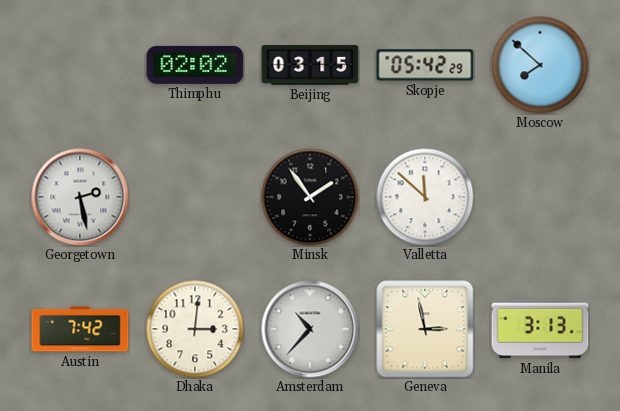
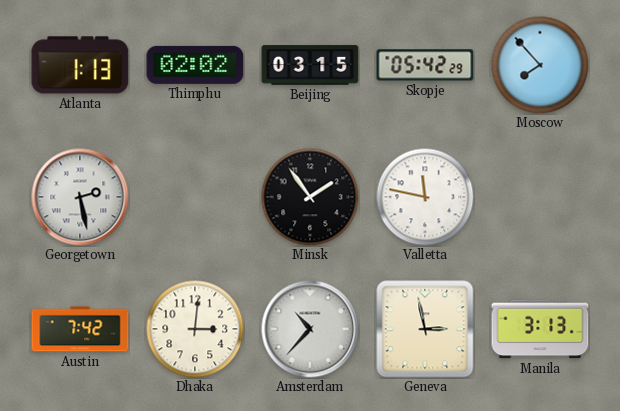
Atlanta: none -> 1:13 (80, 65)
Moscow: 7:52 -> 7:53 (540, 65)
Valletta: 11:52 -> 11:47 (425, 197)
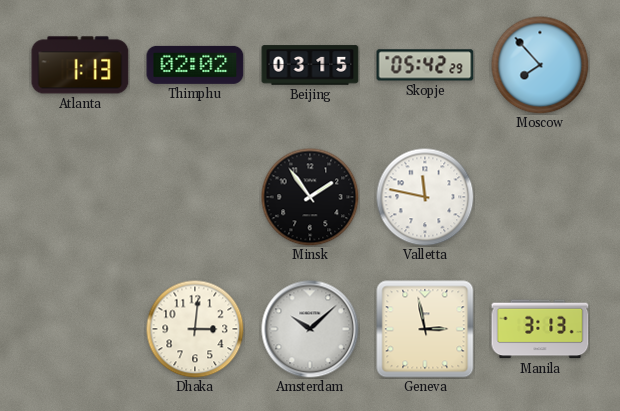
Georgetown: 2:28 -> none (80, 197)
Austin: 7:42 -> none (80, 329)
Amsterdam: 10:37 -> 10:08 (310, 329)
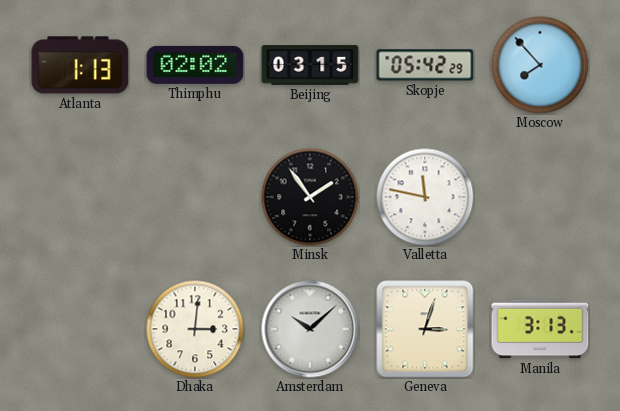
Geneva: 2:58 -> 3:03 (425, 329)
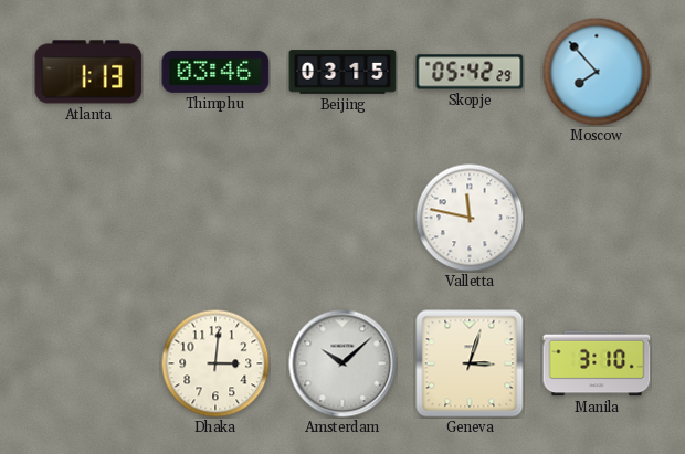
Thimphu: 02:02 -> 03:46 (215, 72)
Minsk: 1:54 -> none (310, 197)
Manila: 3:13 -> 3:10 (597, 363)
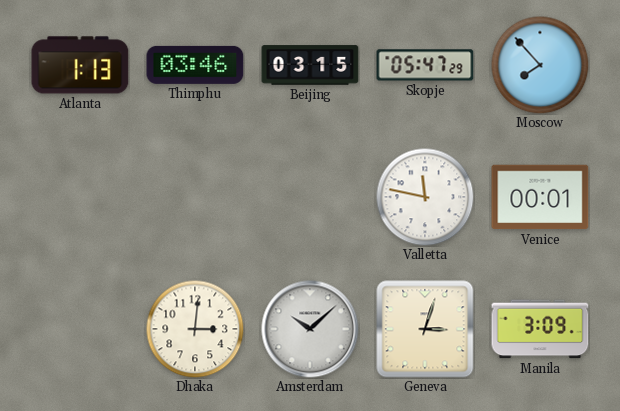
Skopje: 05:42 -> 05:47 (425, 65)
Venice: none -> 00:01 (540, 197)
Manila: 3:10 -> 3:09 (540, 329)
